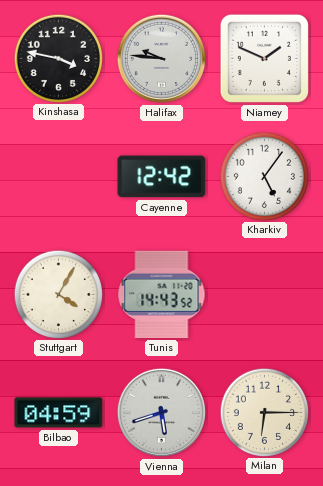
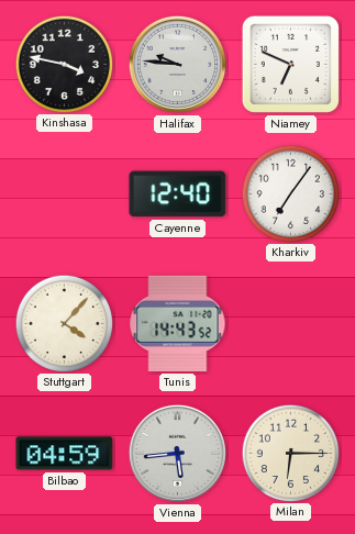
Niamey: 1:49 -> 6:49 (290, 64)
Cayenne: 12:42 -> 12:40 (178, 194)
Kharkiv: 5:06 -> 7:06 (290, 193)
Stuttgart: 4:05 -> 4:07 (64, 323)
Vienna: 5:42 -> 5:44 (177, 453)
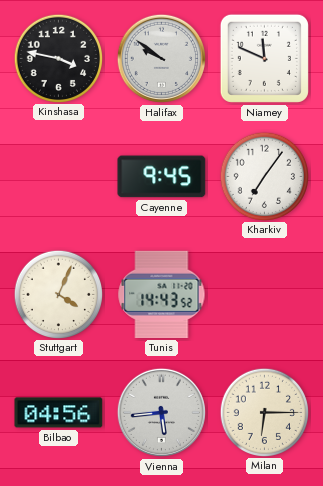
Halifax: 9:46 -> 9:51 (161, 58)
Niamey: 6:49 -> 11:49 (264, 58)
Cayenne: 12:40 -> 9:45 (162, 177)
Stuttgart: 4:07 -> 4:04 (58, 294)
Bilbao: 04:59 -> 04:56 (59, 413)
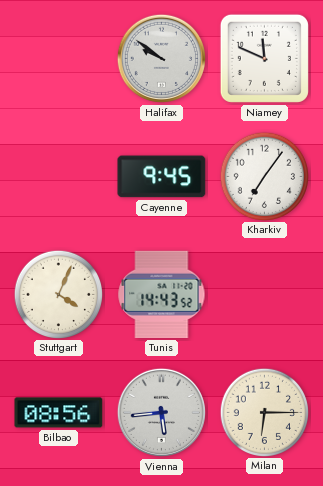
Kinshasa: 3:47 -> none (58, 58)
Bilbao: 04:56 -> 08:56 (59, 413)
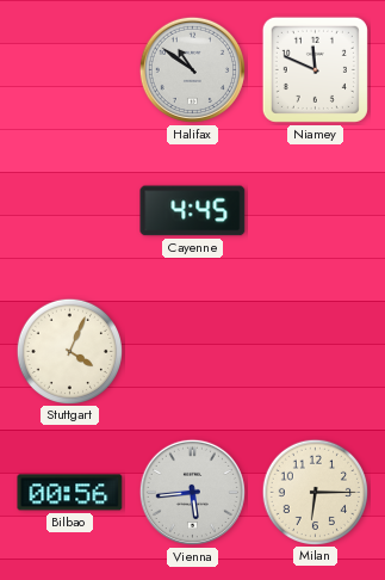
Halifax: 9:51 -> 10:51 (192, 69)
Cayenne: 9:45 -> 4:45 (193, 211)
Kharkiv: 7:06 -> none (264, 176)
Tunis: 14:43 -> none (162, 294)
Bilbao: 08:56 -> 00:56 (70, 493)
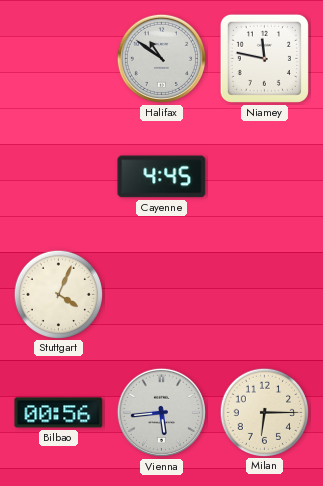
Niamey: 11:49 -> 11:47 (264, 58)
